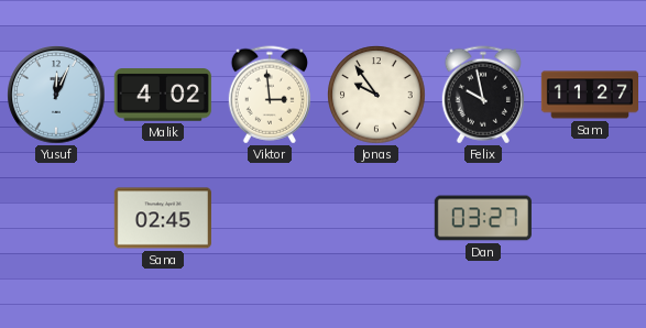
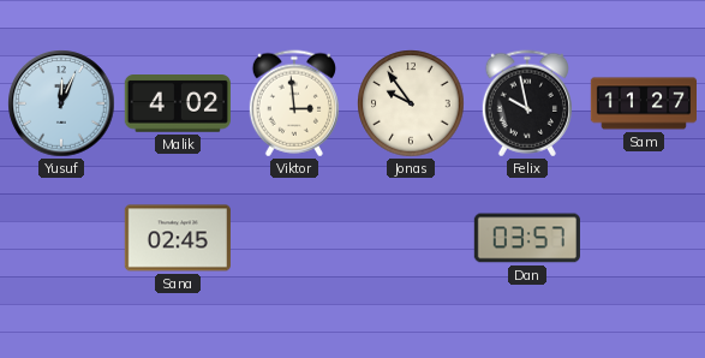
Dan: 03:27 -> 03:57 (527, 238)
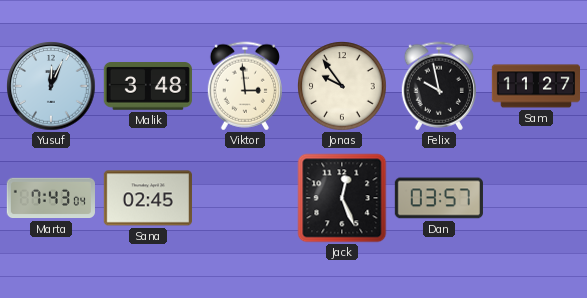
Malik: 4:02 -> 3:48 (148, 87)
Marta: none -> 7:43 (51, 198)
Jack: none -> 12:26 (342, 198)
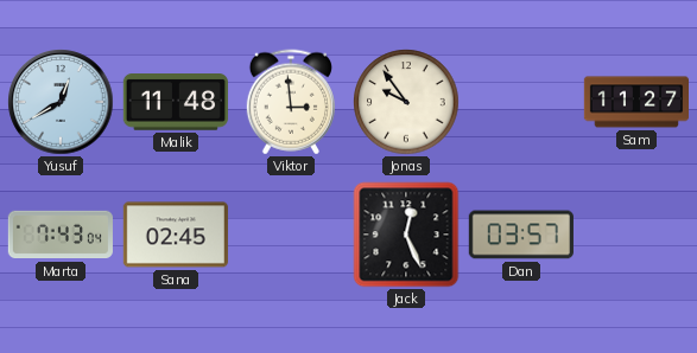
Yusuf: 12:04 -> 12:40 (61, 102)
Malik: 3:48 -> 11:48 (176, 103)
Felix: 9:58 -> none (439, 86)
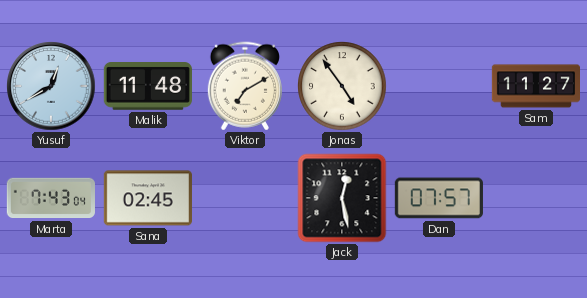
Viktor: 2:59 -> 7:10 (245, 86)
Jonas: 9:54 -> 4:54 (342, 86)
Jack: 12:26 -> 12:28 (342, 198)
Dan: 03:57 -> 07:57 (439, 198)
